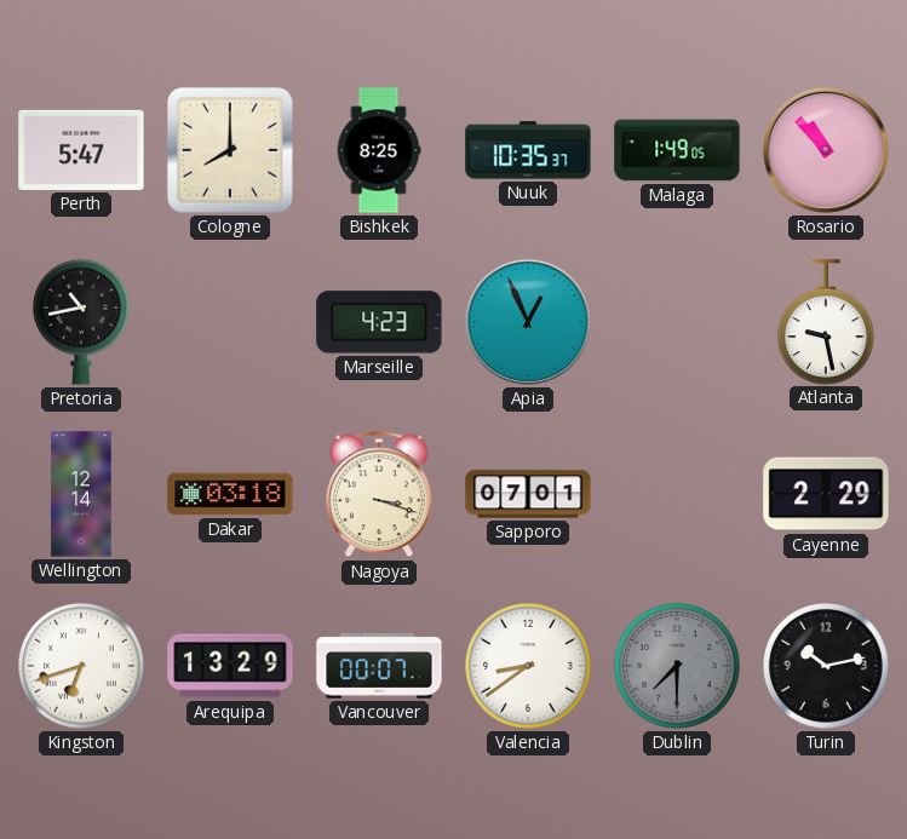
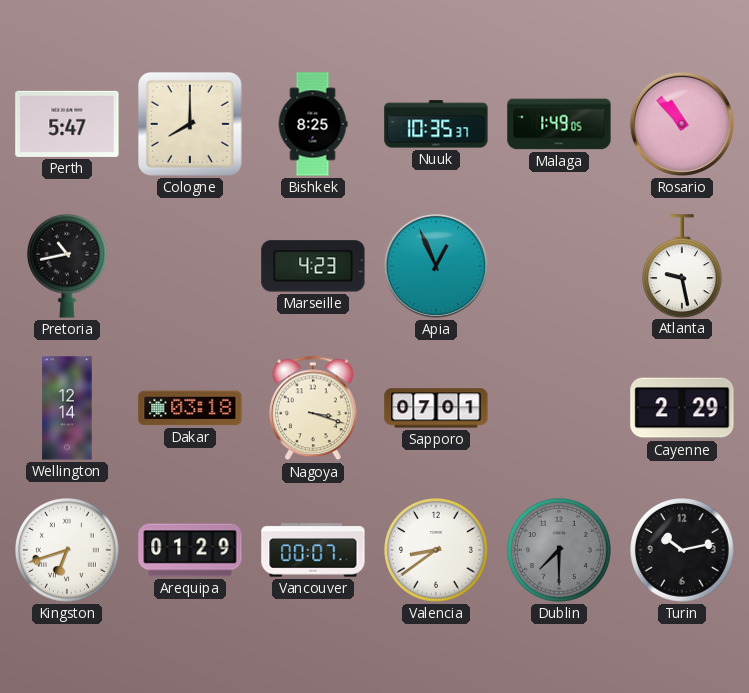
Arequipa: 13:29 -> 01:29 (190, 550)
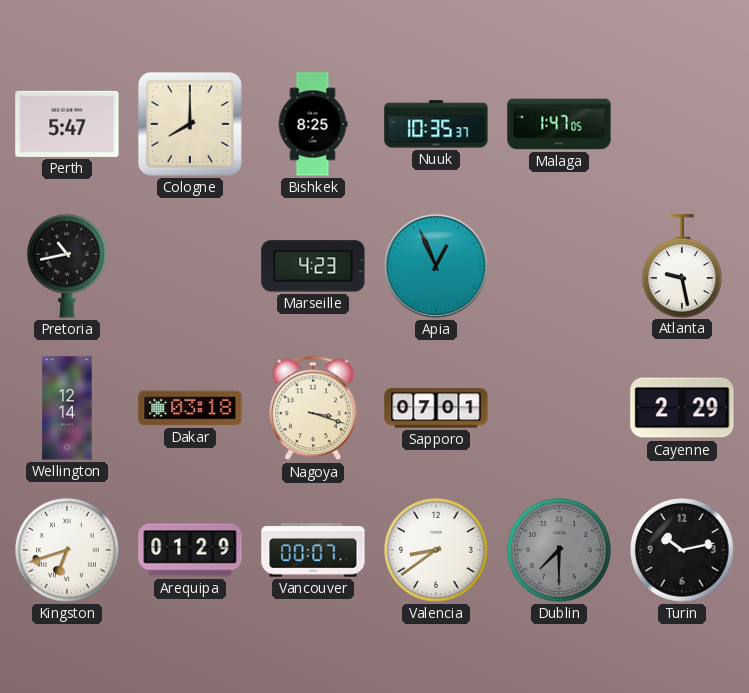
Malaga: 1:49 -> 1:47 (559, 124)
Rosario: 10:53 -> none (682, 124)
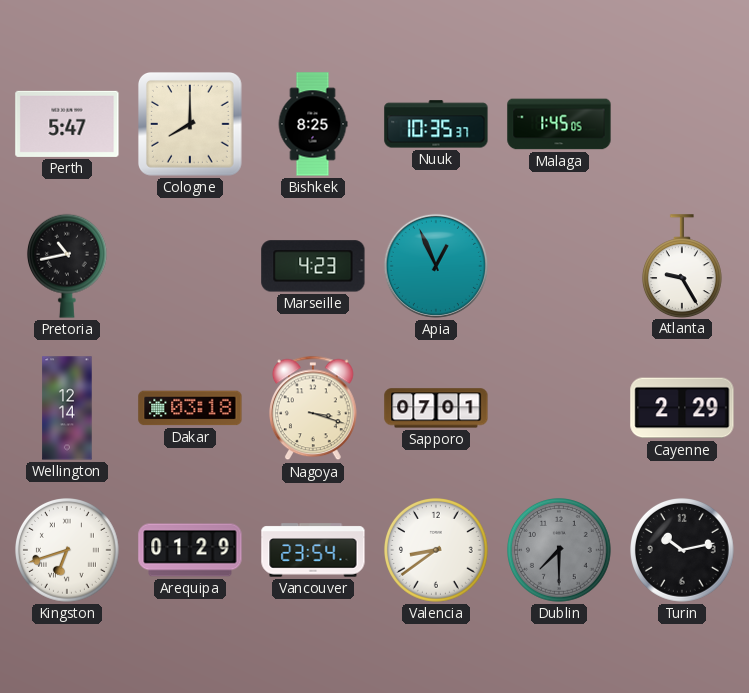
Malaga: 1:47 -> 1:45 (559, 124)
Atlanta: 9:28 -> 9:25 (682, 266)
Vancouver: 00:07 -> 23:54 (313, 550)
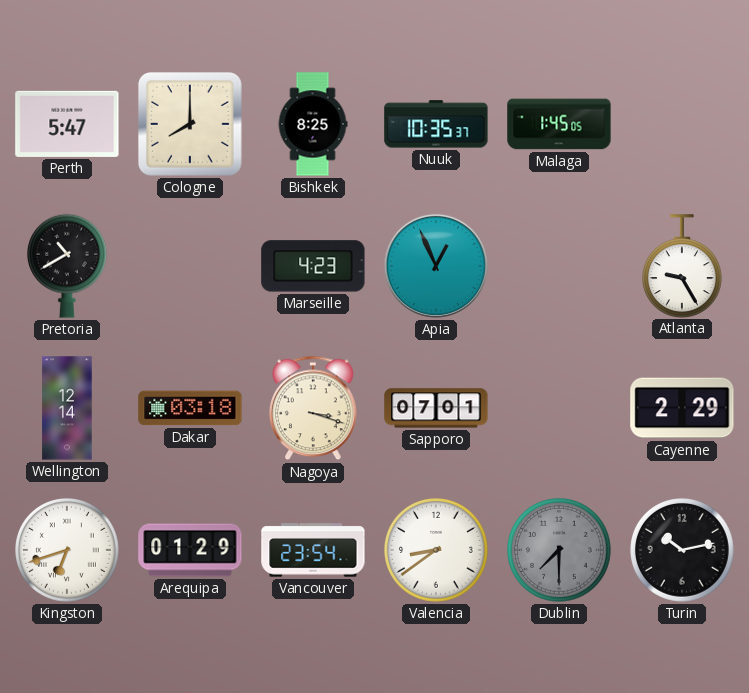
Pretoria: 10:43 -> 10:40 (67, 266)
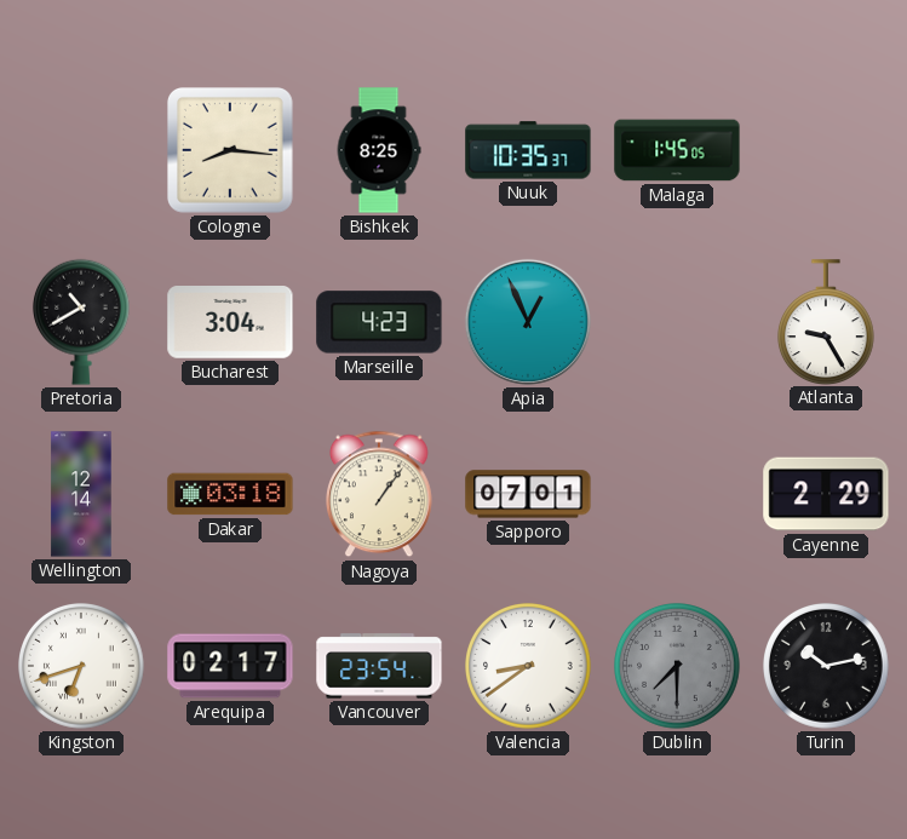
Perth: 5:47 -> none (67, 124)
Cologne: 8:00 -> 8:16 (231, 151)
Bucharest: none -> 3:04 (230, 323)
Nagoya: 3:18 -> 1:06 (380, 494)
Arequipa: 01:29 -> 02:17 (230, 666)
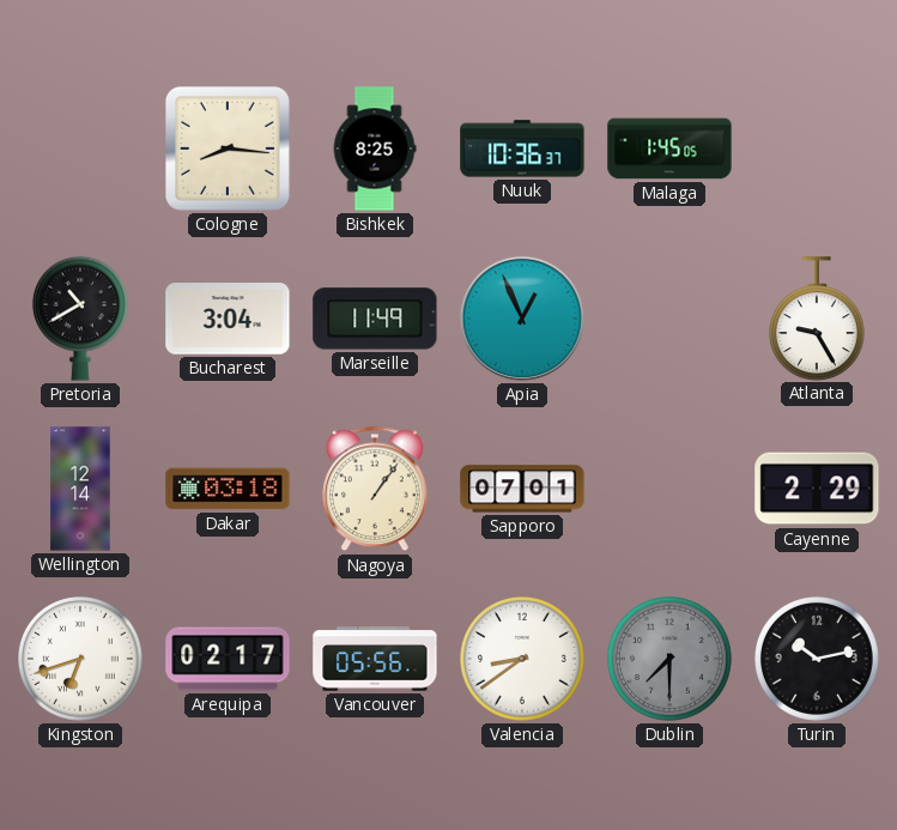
Nuuk: 10:35 -> 10:36 (522, 149)
Marseille: 4:23 -> 11:49 (375, 319)
Vancouver: 23:54 -> 05:56 (375, 659)
